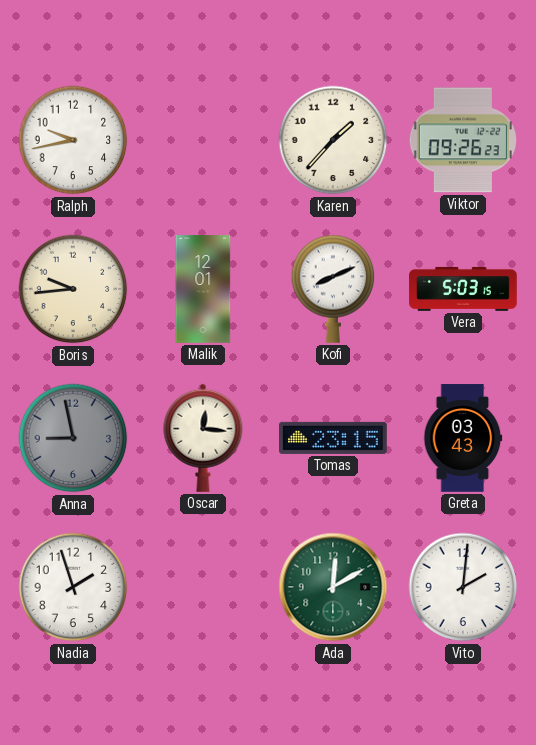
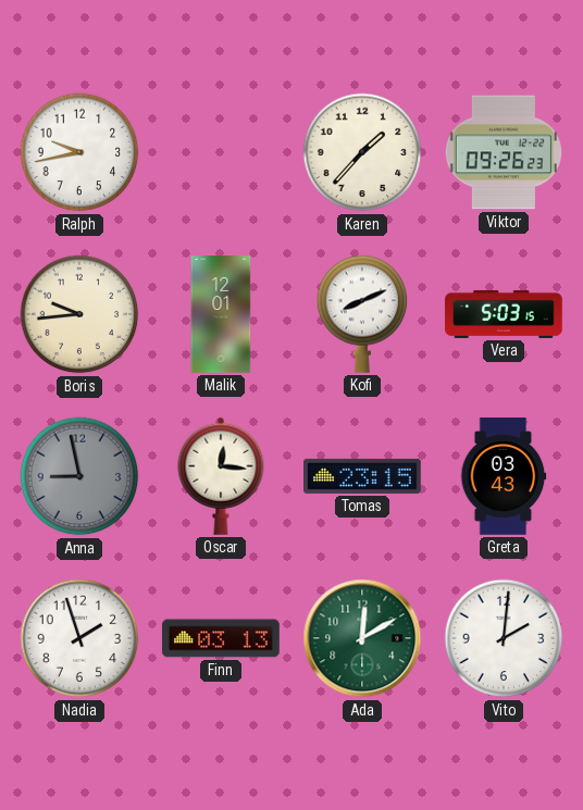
Finn: none -> 03:13 (221, 638)
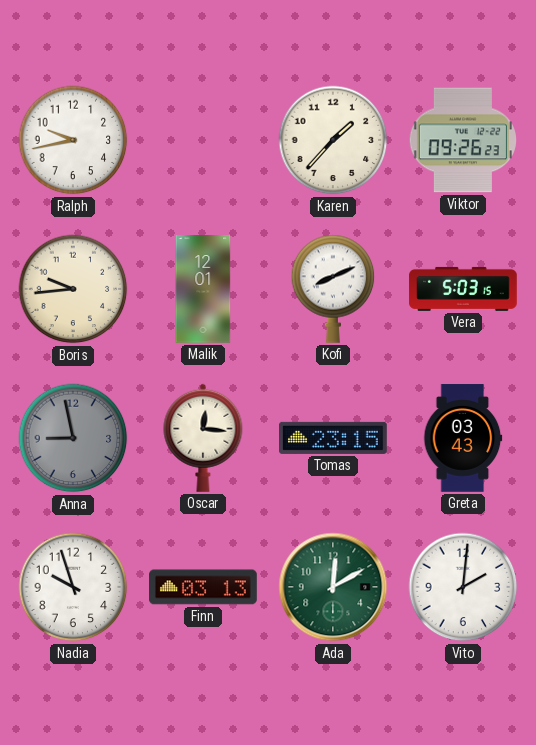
Nadia: 1:57 -> 9:57 (73, 587)
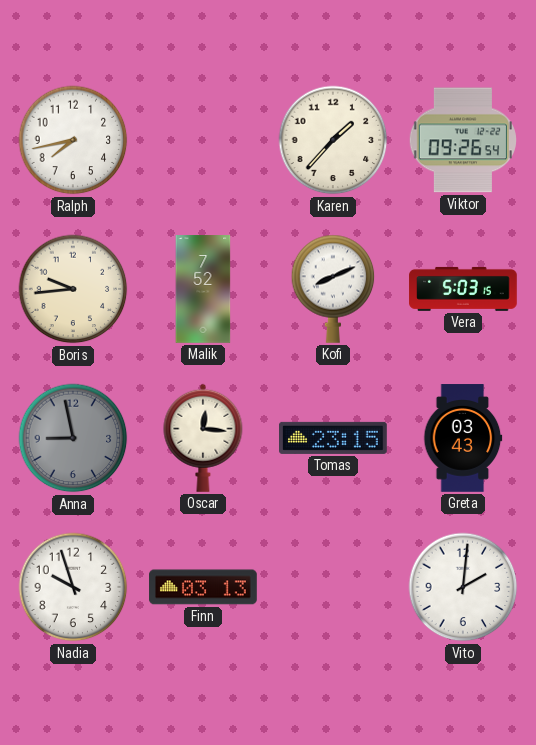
Ralph: 9:43 -> 7:43 (73, 140)
Viktor: 09:26:23 -> 09:26:54 (463, 140)
Malik: 12:01 -> 7:52 (203, 289)
Ada: 12:10 -> none (333, 587)
